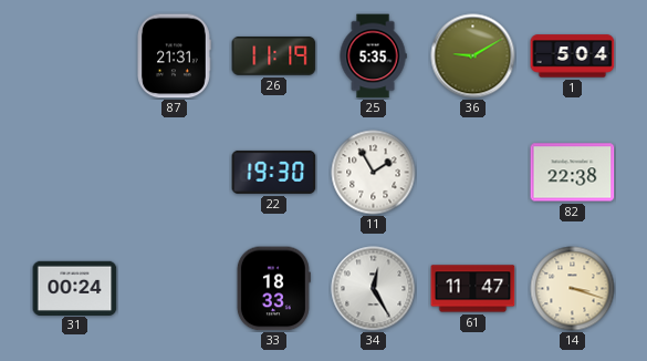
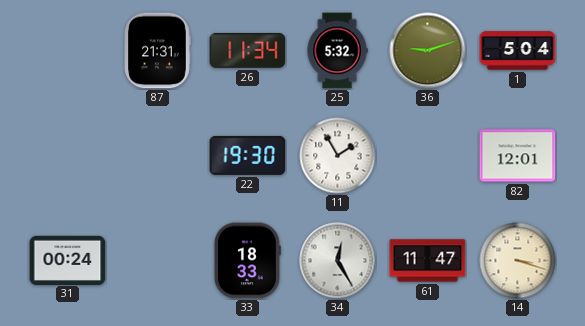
26: 11:19 -> 11:34 (248, 50)
25: 5:35 -> 5:32 (337, 51)
36: 9:10 -> 9:12 (428, 51)
82: 22:38 -> 12:01 (518, 156)
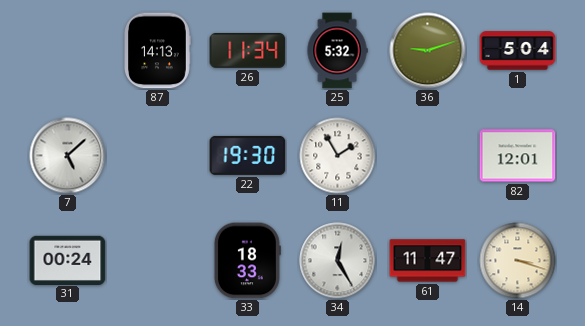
87: 21:31 -> 14:13 (157, 51)
7: none -> 5:08 (68, 156)
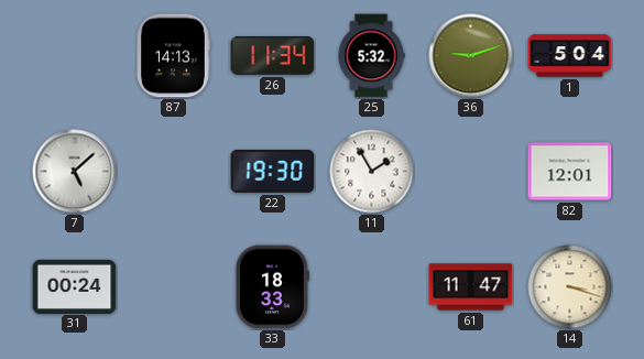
34: 12:25 -> none (338, 261)
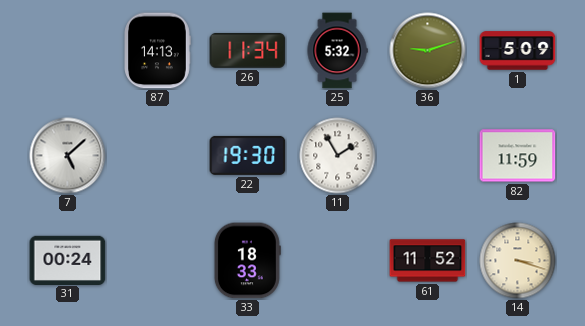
1: 5:04 -> 5:09 (518, 51)
82: 12:01 -> 11:59 (518, 156)
61: 11:47 -> 11:52 (428, 261)
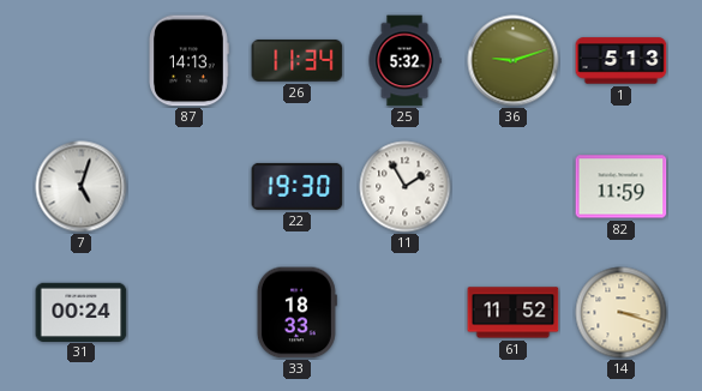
1: 5:09 -> 5:13 (622, 61)
7: 5:08 -> 5:03 (82, 187)
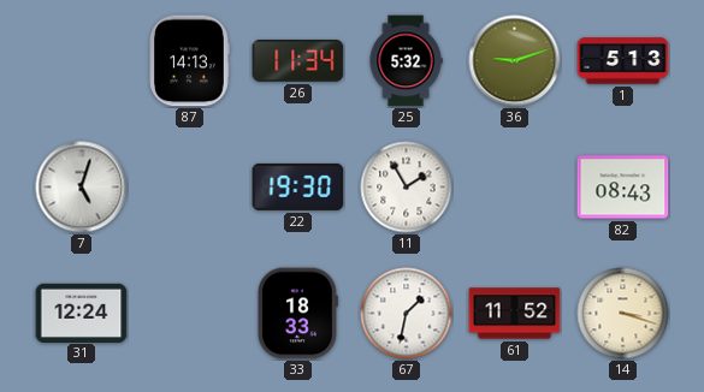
82: 11:59 -> 08:43 (623, 188)
31: 00:24 -> 12:24 (82, 313)
67: none -> 1:32 (407, 314)
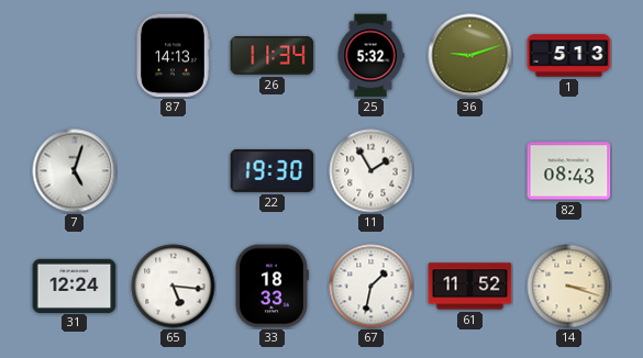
65: none -> 5:16 (174, 287)
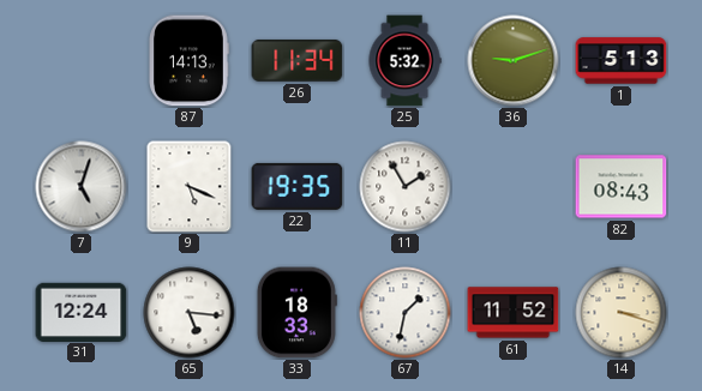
9: none -> 5:19 (190, 187)
22: 19:30 -> 19:35 (298, 186)
